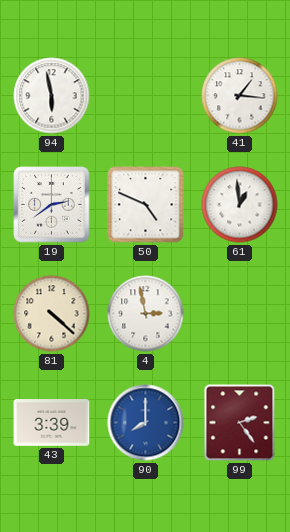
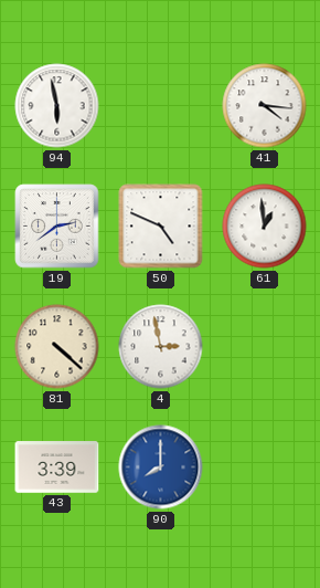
41: 1:16 -> 4:16 (265, 106)
99: 2:24 -> none (240, 423)
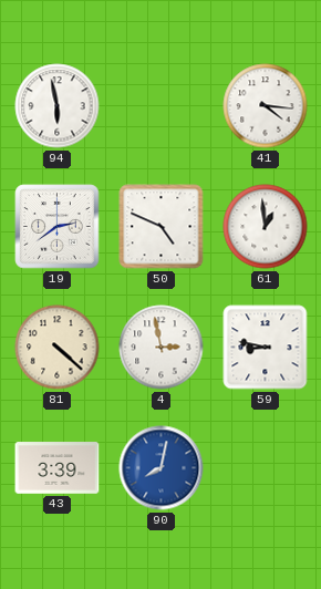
59: none -> 8:47 (266, 348)
90: 8:00 -> 8:02 (162, 468)
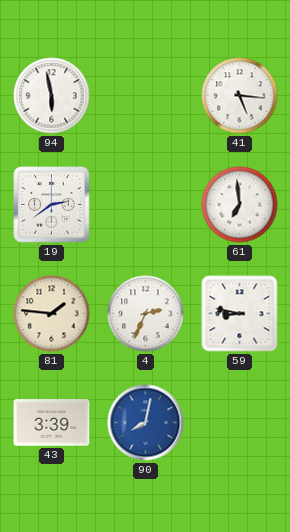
41: 4:16 -> 5:16 (240, 96)
50: 4:49 -> none (162, 227)
61: 12:59 -> 6:59 (240, 205)
81: 4:22 -> 1:46 (52, 314)
4: 2:58 -> 2:34 (146, 314)
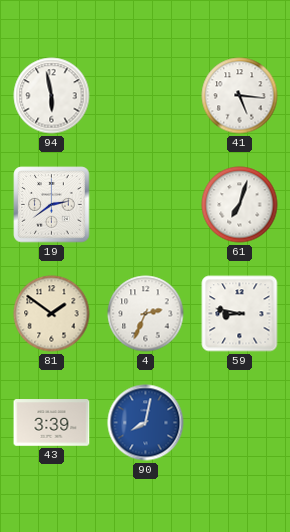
61: 6:59 -> 7:03 (240, 205)
81: 1:46 -> 1:51 (52, 314)
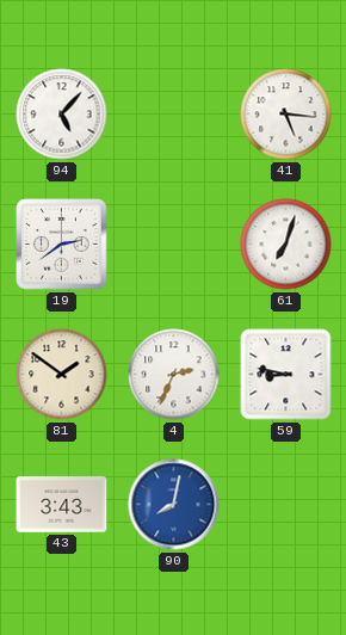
94: 5:58 -> 5:07 (62, 115)
43: 3:39 -> 3:43 (62, 505)
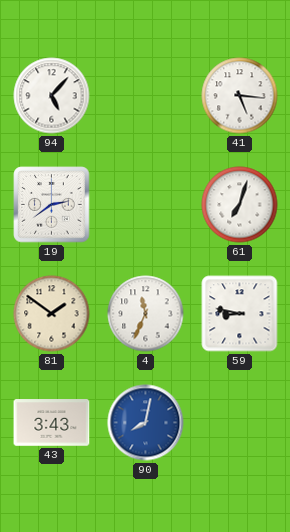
4: 2:34 -> 11:34 (146, 314)
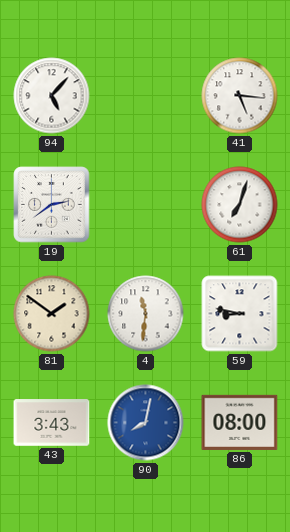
4: 11:34 -> 11:31 (146, 314)
86: none -> 08:00 (240, 422)
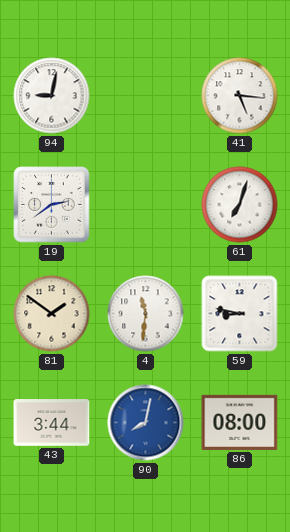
94: 5:07 -> 9:02 (52, 96)
43: 3:43 -> 3:44 (52, 423)
